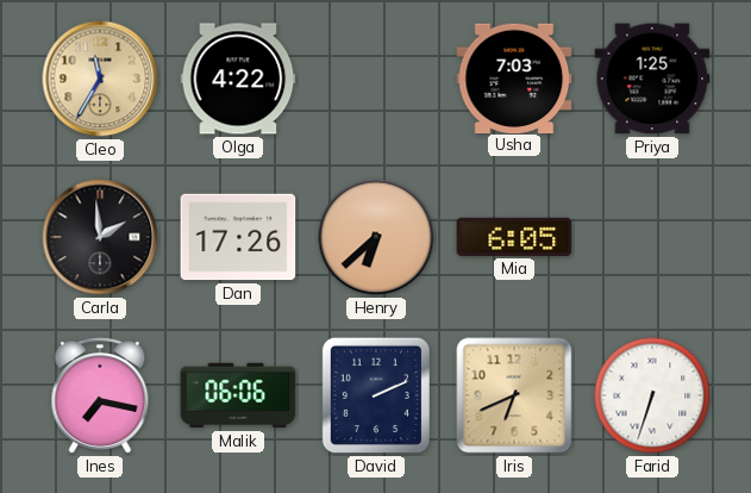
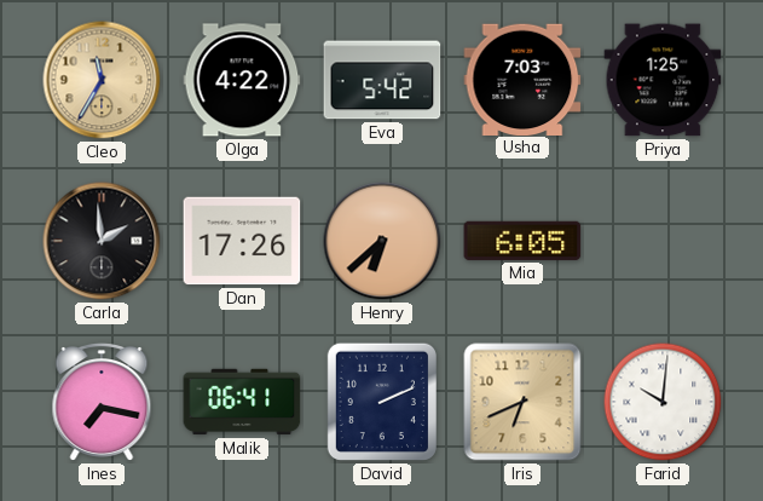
Eva: none -> 5:42 (382, 80)
Malik: 06:06 -> 06:41 (242, 402)
Farid: 6:33 -> 10:01 (663, 402)
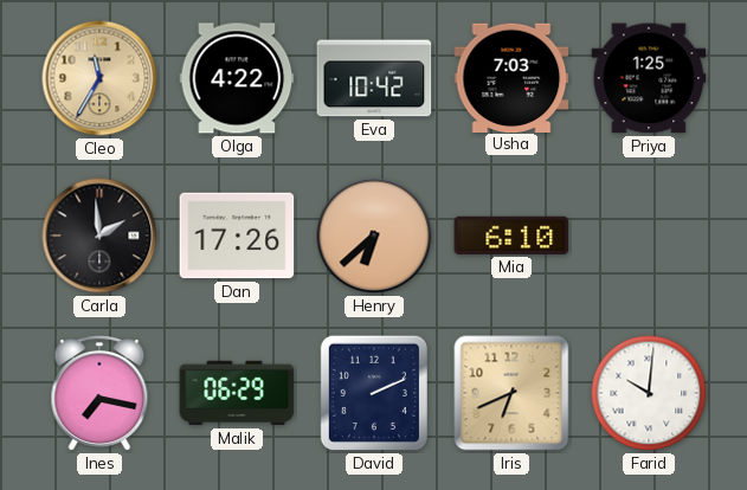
Eva: 5:42 -> 10:42 (374, 78)
Mia: 6:05 -> 6:10 (511, 236)
Malik: 06:41 -> 06:29 (237, 393)
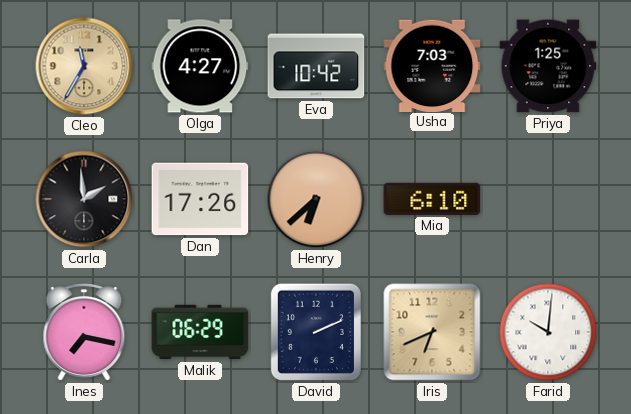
Olga: 4:22 -> 4:27 (200, 66)
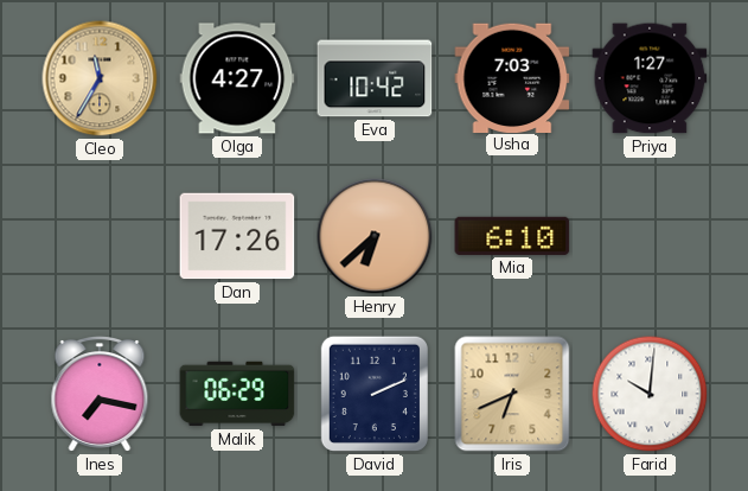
Priya: 1:25 -> 1:27 (650, 78)
Carla: 1:59 -> none (84, 199)
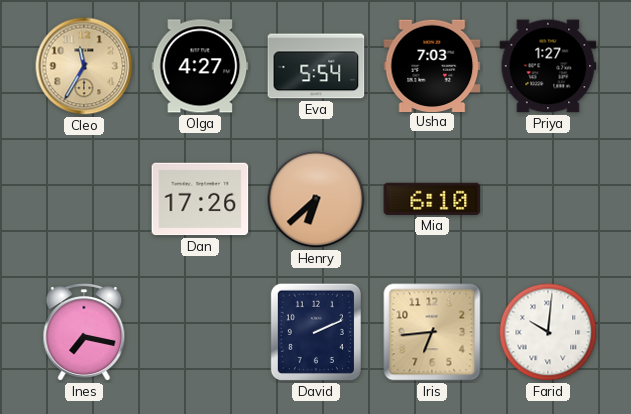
Eva: 10:42 -> 5:54 (316, 66)
Malik: 06:29 -> none (237, 394)
Iris: 6:41 -> 6:44 (432, 332)
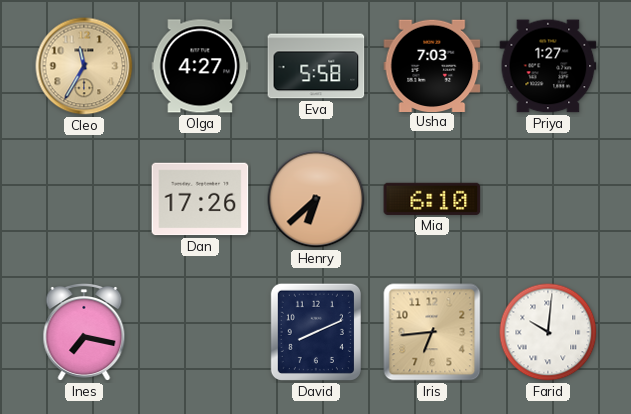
Eva: 5:54 -> 5:58 (316, 66)
David: 2:11 -> 8:11 (316, 332)
